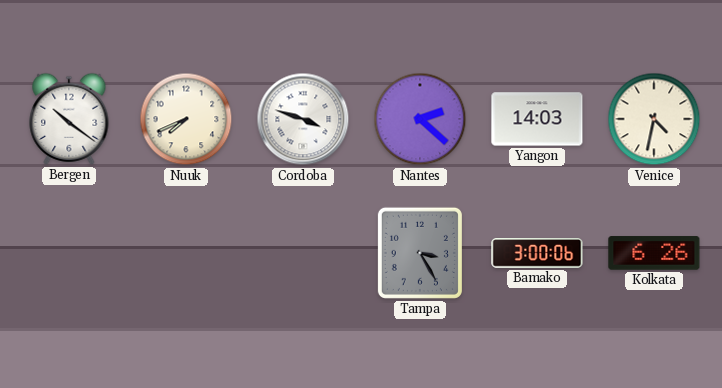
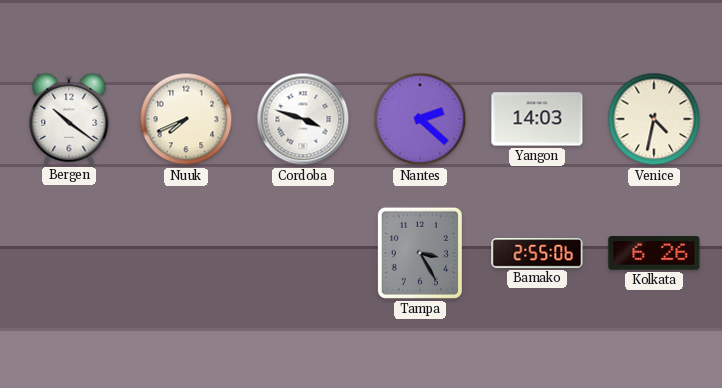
Bamako: 3:00 -> 2:55 (537, 253)
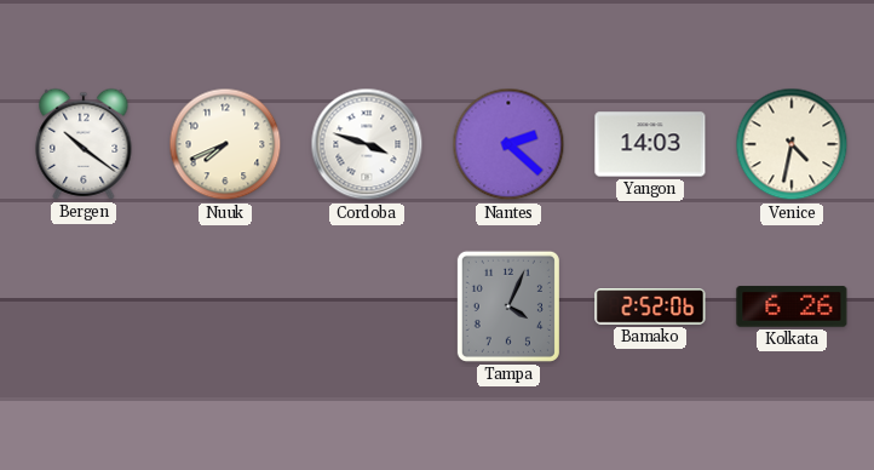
Tampa: 3:25 -> 4:04 (508, 306)
Bamako: 2:55 -> 2:52 (650, 306)
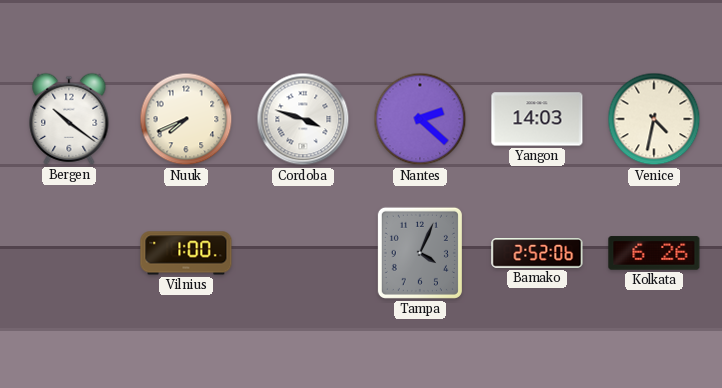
Vilnius: none -> 1:00 (186, 253)
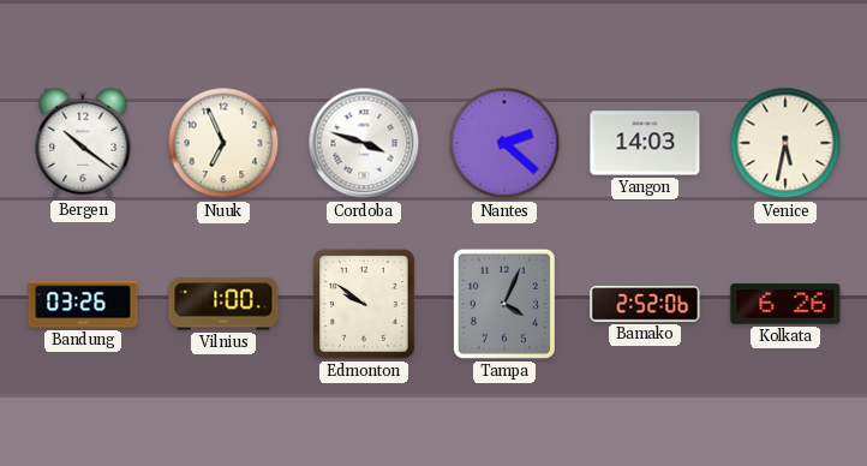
Nuuk: 7:41 -> 6:56 (223, 143)
Venice: 4:32 -> 5:32 (785, 143)
Bandung: none -> 03:26 (83, 304)
Edmonton: none -> 9:51 (364, 304)
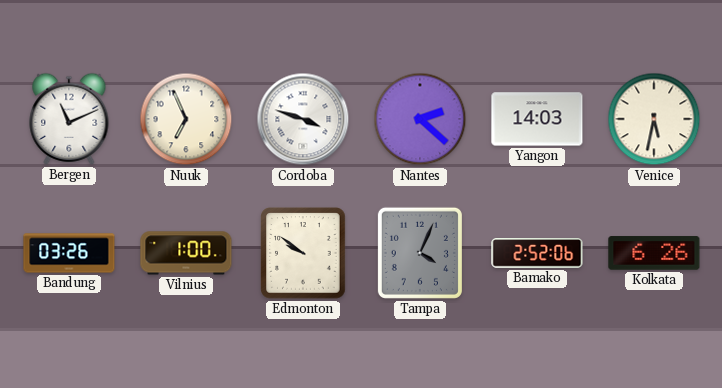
Bergen: 10:21 -> 11:11 (69, 119)
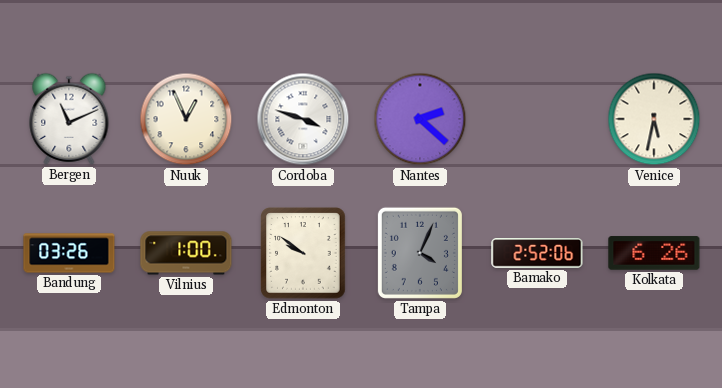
Nuuk: 6:56 -> 12:56 (186, 119)
Yangon: 14:03 -> none (537, 119)
